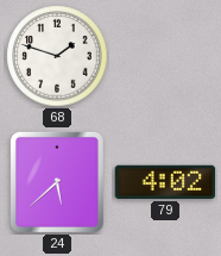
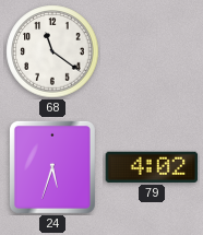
68: 1:48 -> 11:21 (52, 51)
24: 5:38 -> 5:33 (52, 167)
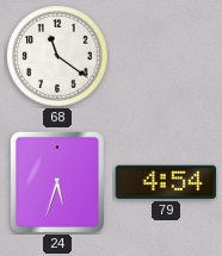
79: 4:02 -> 4:54 (166, 182)
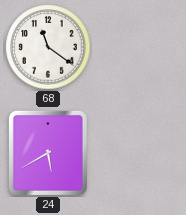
24: 5:33 -> 5:40 (48, 153)
79: 4:54 -> none (166, 182)
